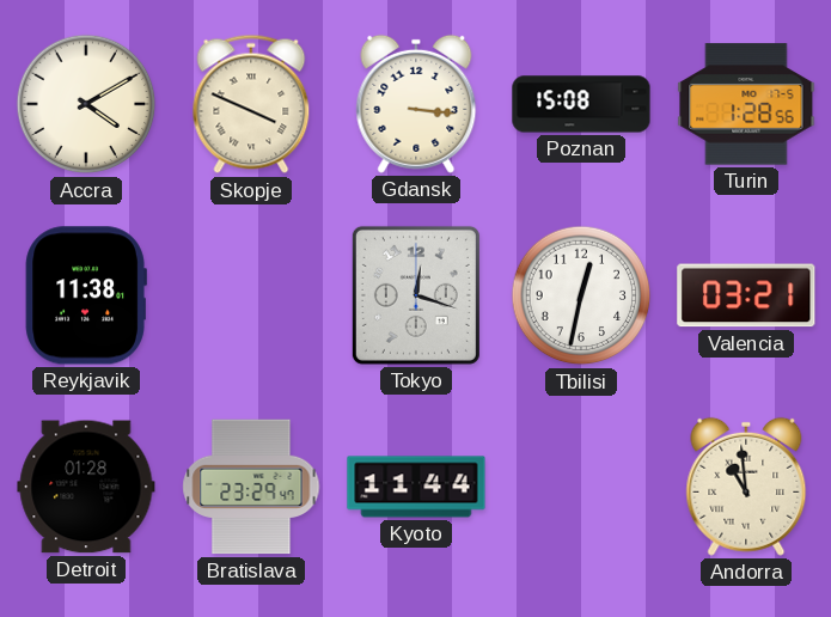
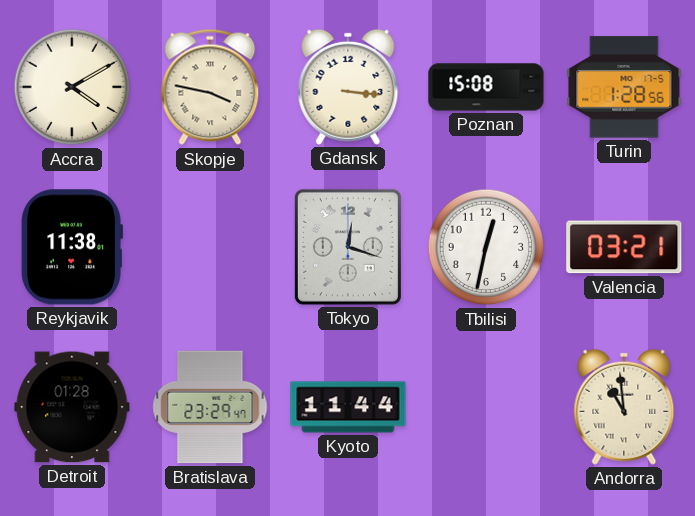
Skopje: 3:49 -> 3:47 (210, 87)
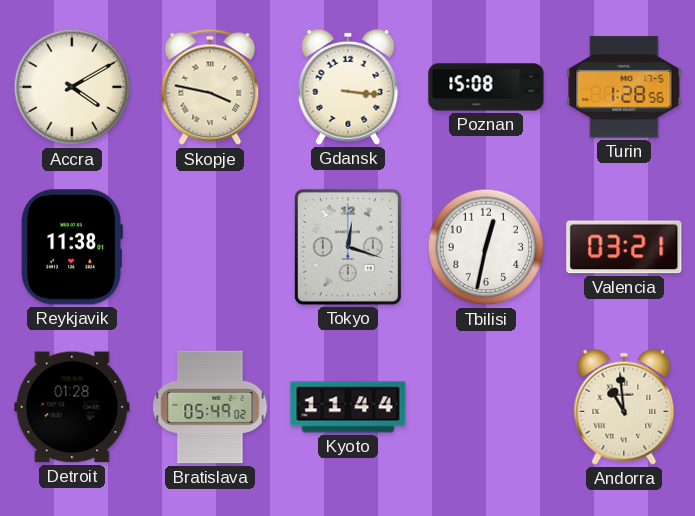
Bratislava: 23:29 -> 05:49 (210, 407)
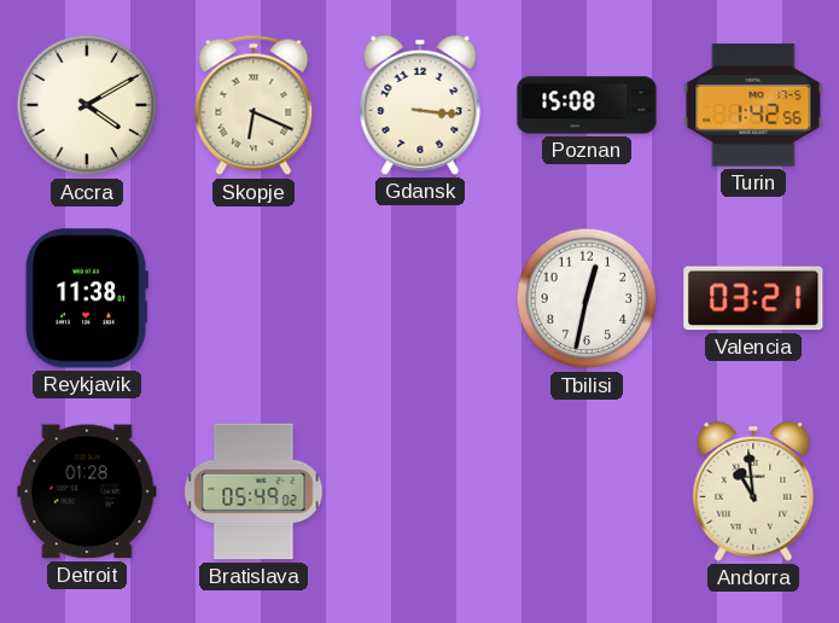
Skopje: 3:47 -> 6:19 (254, 105)
Turin: 1:28 -> 1:42 (753, 105)
Tokyo: 12:18 -> none (348, 247)
Kyoto: 11:44 -> none (348, 407)
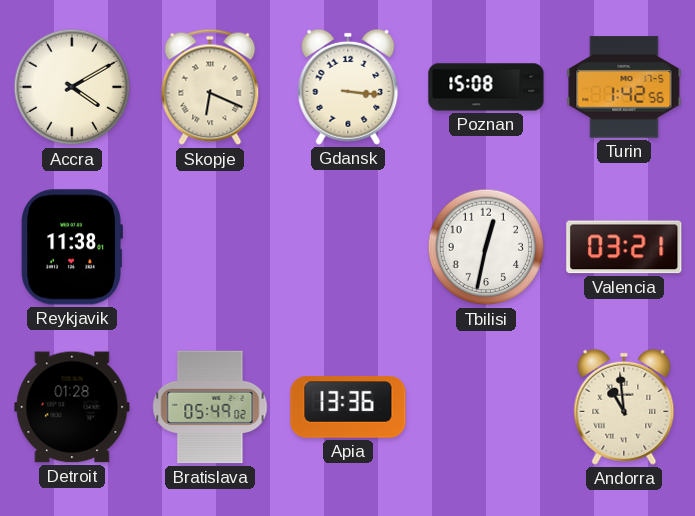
Apia: none -> 13:36 (348, 407)
